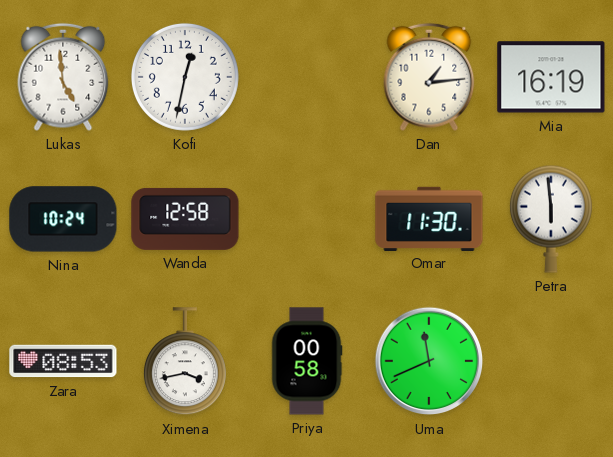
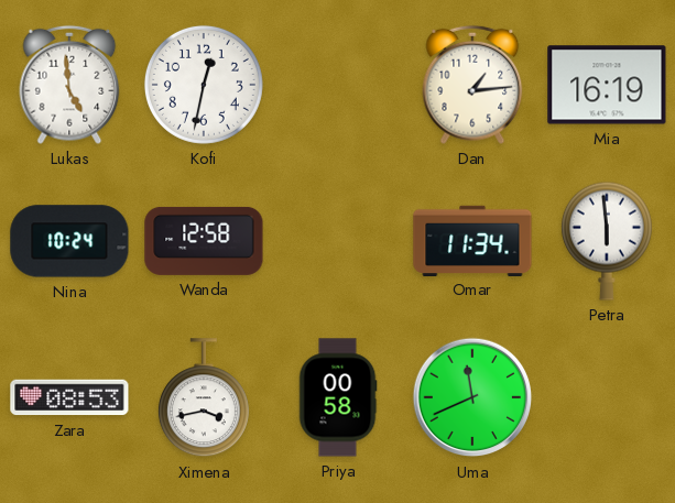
Omar: 11:30 -> 11:34 (472, 240)
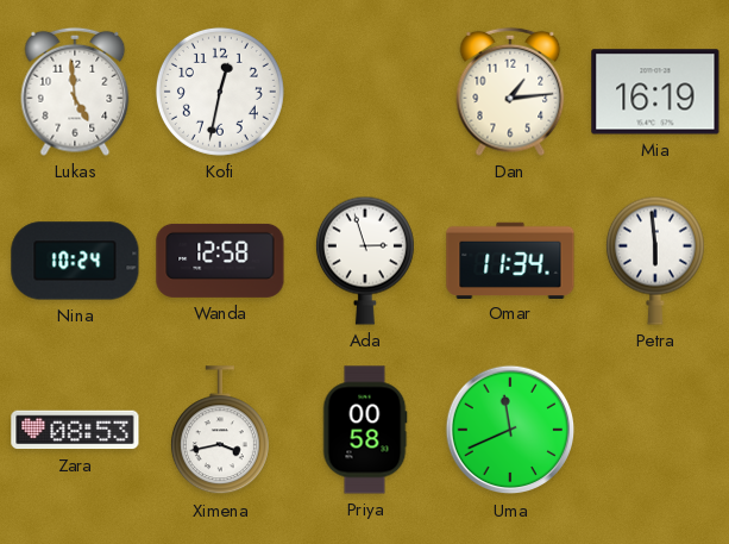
Ada: none -> 2:57 (365, 261)
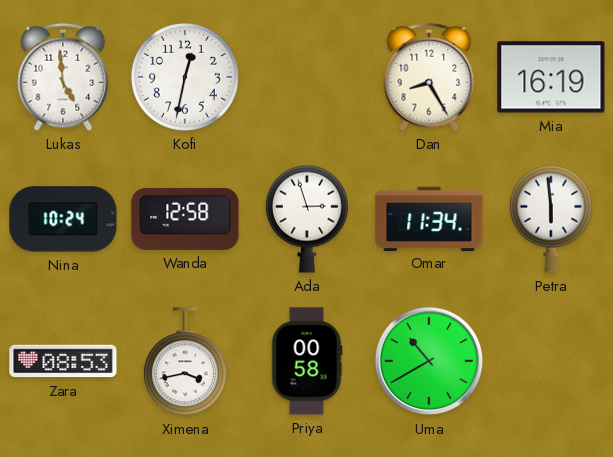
Dan: 1:14 -> 8:25 (429, 77)
Uma: 11:41 -> 10:40 (429, 361)
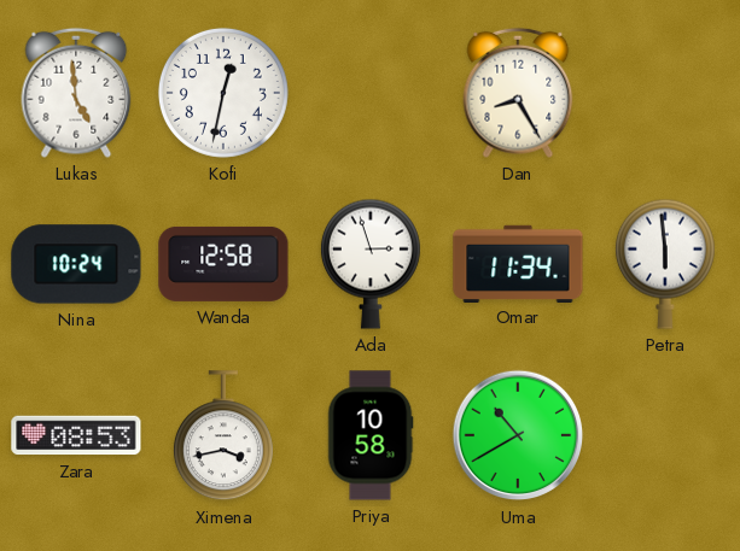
Mia: 16:19 -> none (551, 77)
Priya: 00:58 -> 10:58 (371, 435)
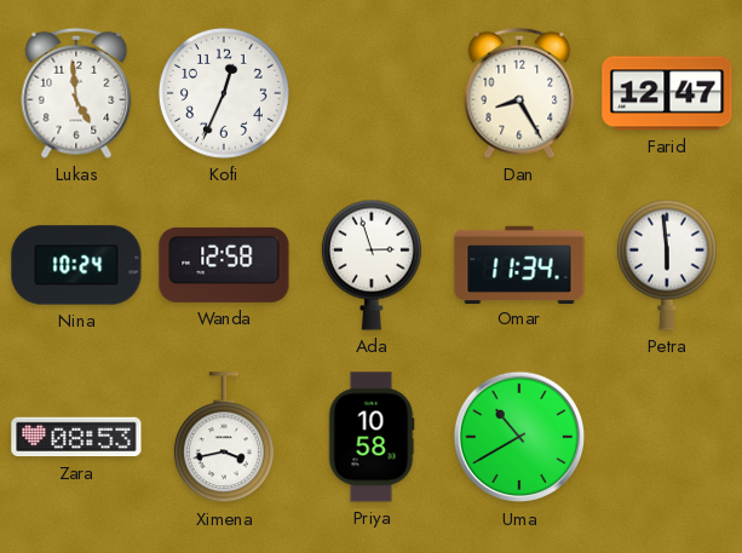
Kofi: 12:32 -> 12:34 (224, 93)
Farid: none -> 12:47 (667, 93)
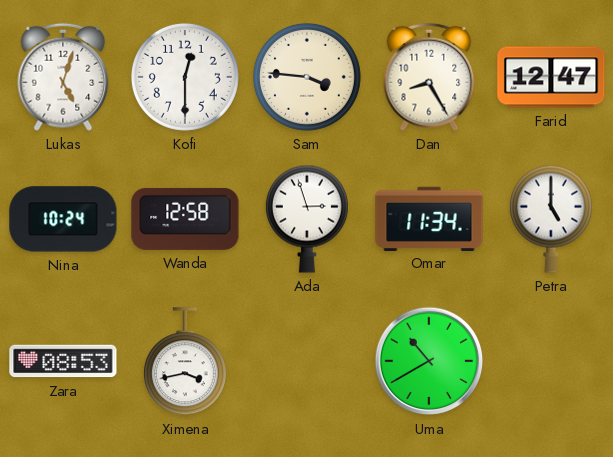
Lukas: 4:59 -> 5:03 (63, 77)
Kofi: 12:34 -> 12:30 (185, 77)
Sam: none -> 3:46 (307, 77)
Petra: 5:59 -> 5:00 (551, 219)
Priya: 10:58 -> none (372, 437)
